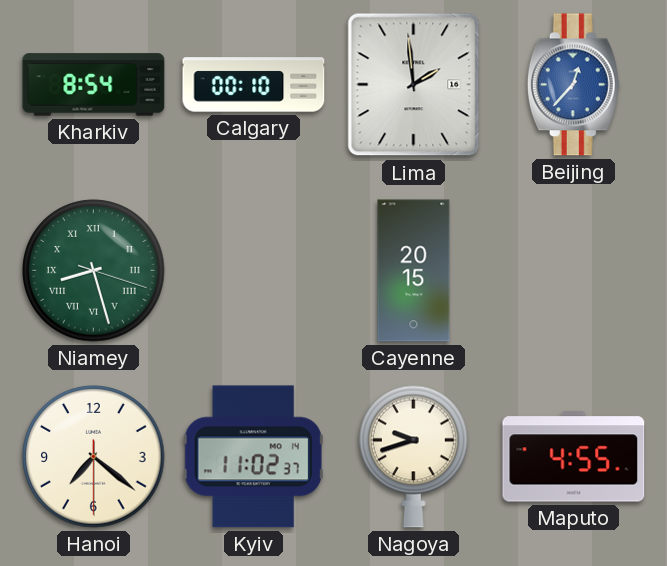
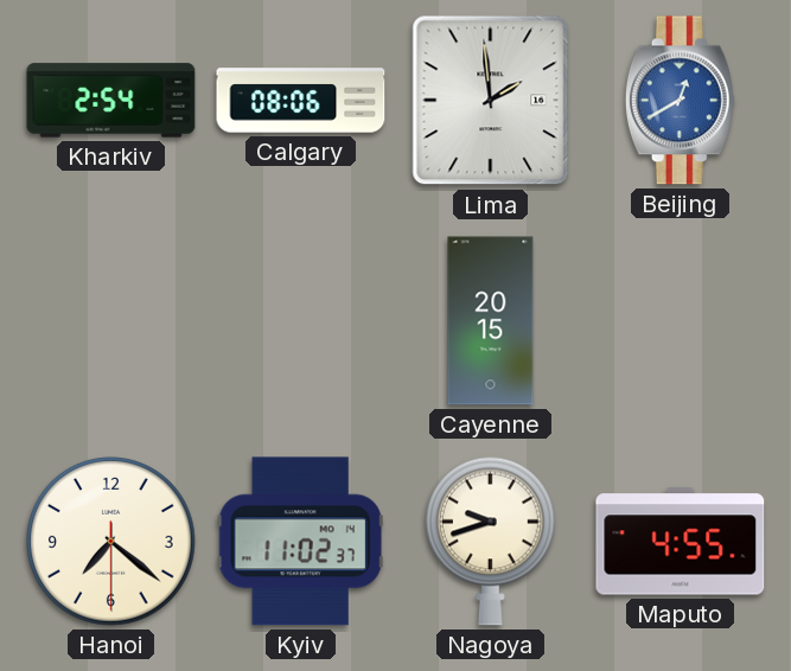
Kharkiv: 8:54 -> 2:54 (111, 101)
Calgary: 00:10 -> 08:06 (301, 101)
Beijing: 12:37 -> 12:40 (680, 101)
Niamey: 8:27 -> none (94, 271)
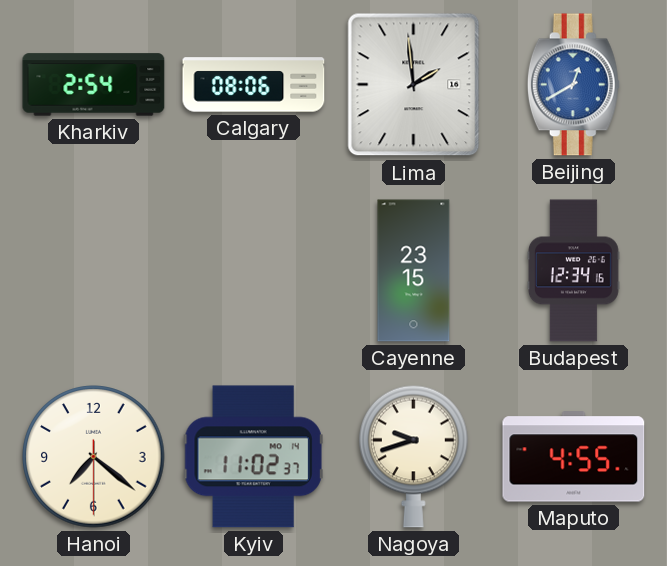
Cayenne: 20:15 -> 23:15 (414, 271)
Budapest: none -> 12:34 (573, 271)
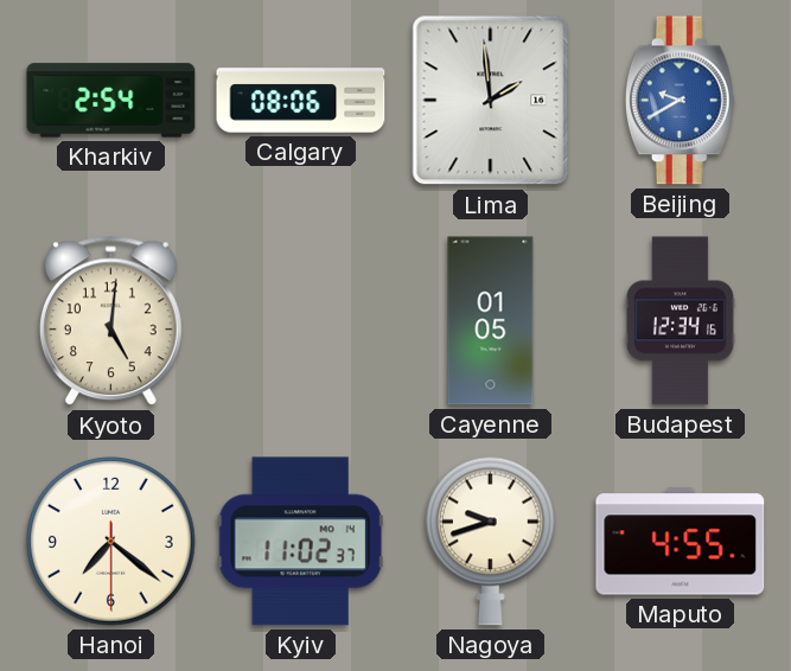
Beijing: 12:40 -> 9:40 (680, 101)
Kyoto: none -> 5:01 (110, 321)
Cayenne: 23:15 -> 01:05 (491, 321)
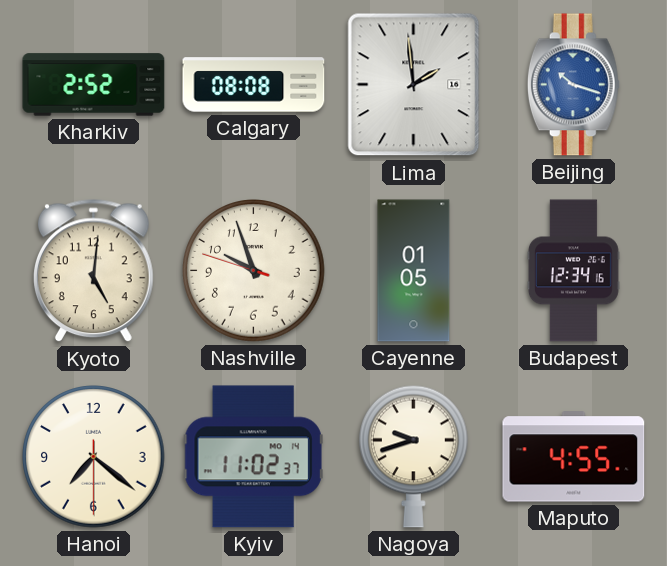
Kharkiv: 2:54 -> 2:52 (94, 85)
Calgary: 08:06 -> 08:08 (254, 85)
Beijing: 9:40 -> 10:18 (573, 85)
Nashville: none -> 9:56 (254, 271)
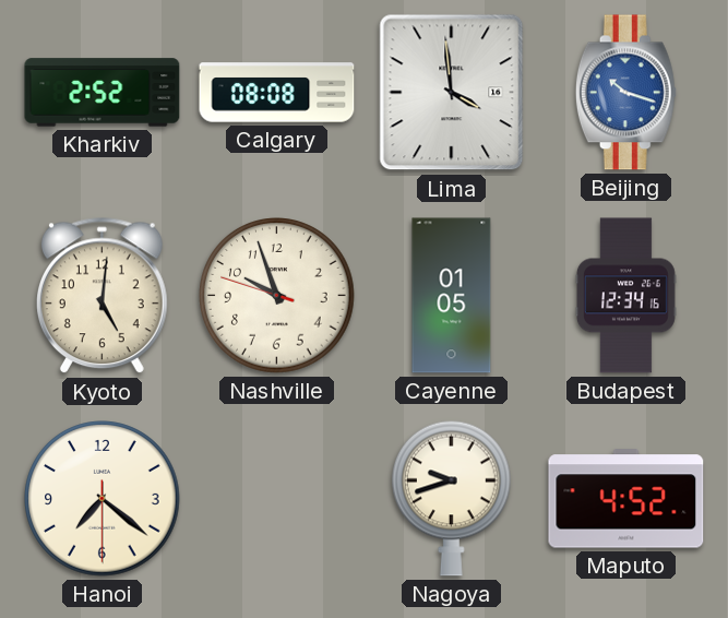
Lima: 1:59 -> 3:59 (452, 93)
Kyiv: 11:02 -> none (253, 457)
Maputo: 4:55 -> 4:52 (626, 499)
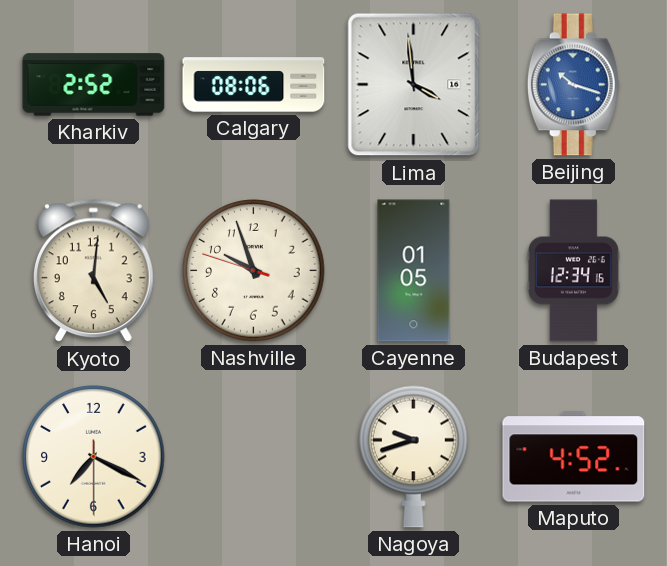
Calgary: 08:08 -> 08:06 (254, 85)
Hanoi: 7:21 -> 7:19 (94, 457)
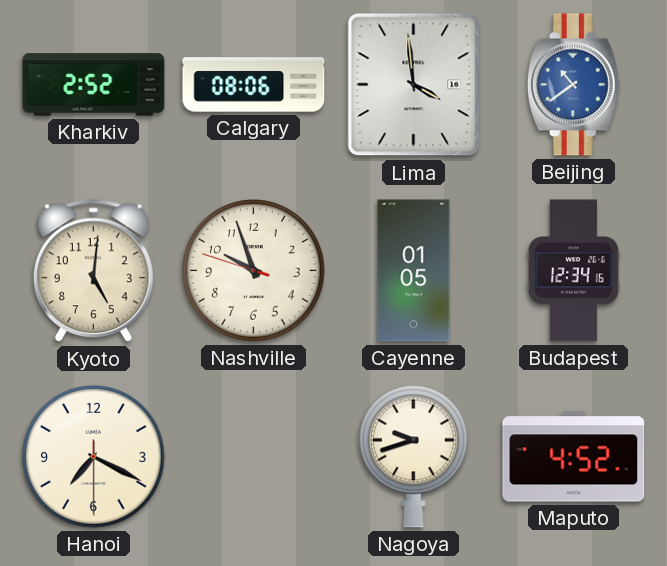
Beijing: 10:18 -> 10:39 (573, 85)
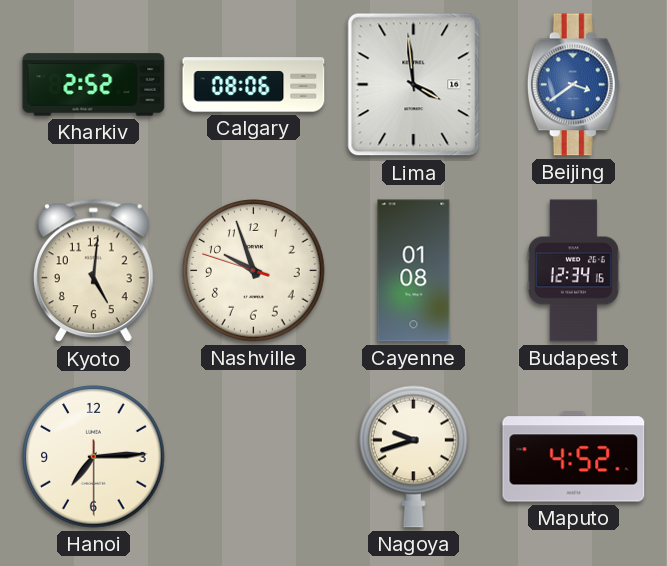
Beijing: 10:39 -> 3:39 (573, 85)
Cayenne: 01:05 -> 01:08 (414, 271)
Hanoi: 7:19 -> 7:14 (94, 457)
